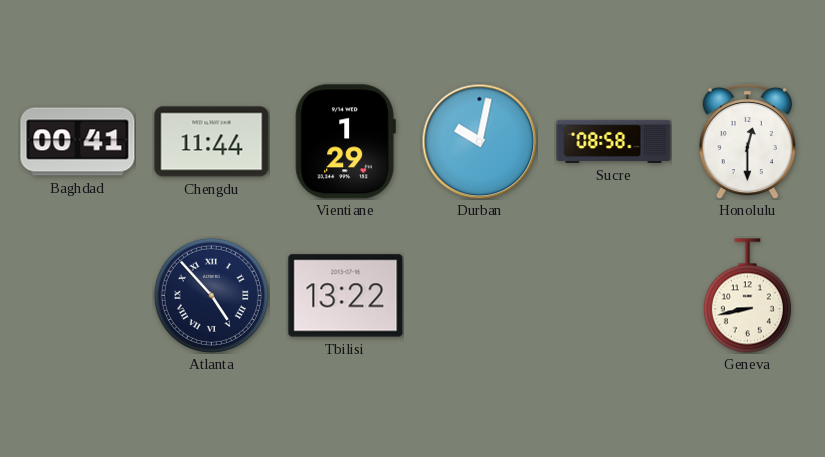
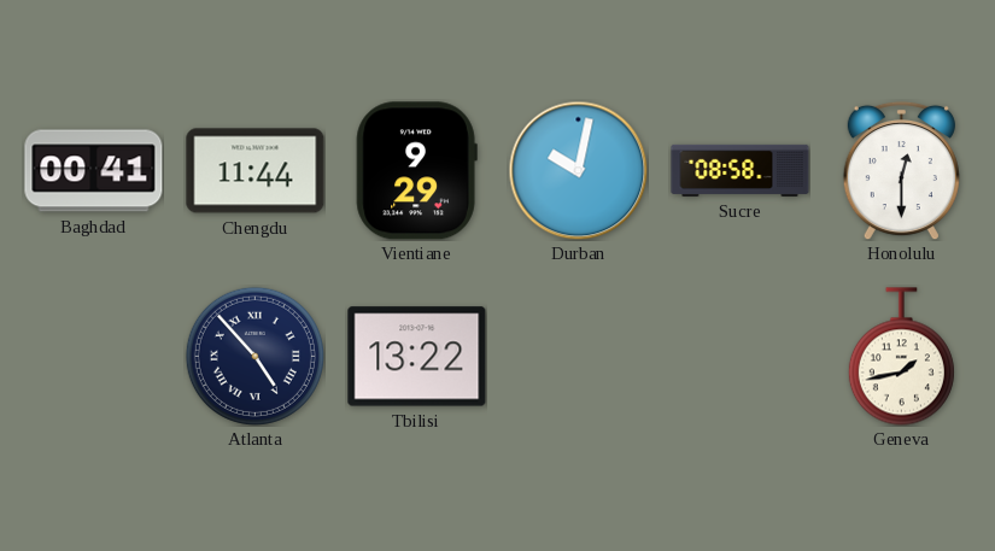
Vientiane: 1:29 -> 9:29 (416, 171)
Geneva: 8:43 -> 1:43 (901, 357)
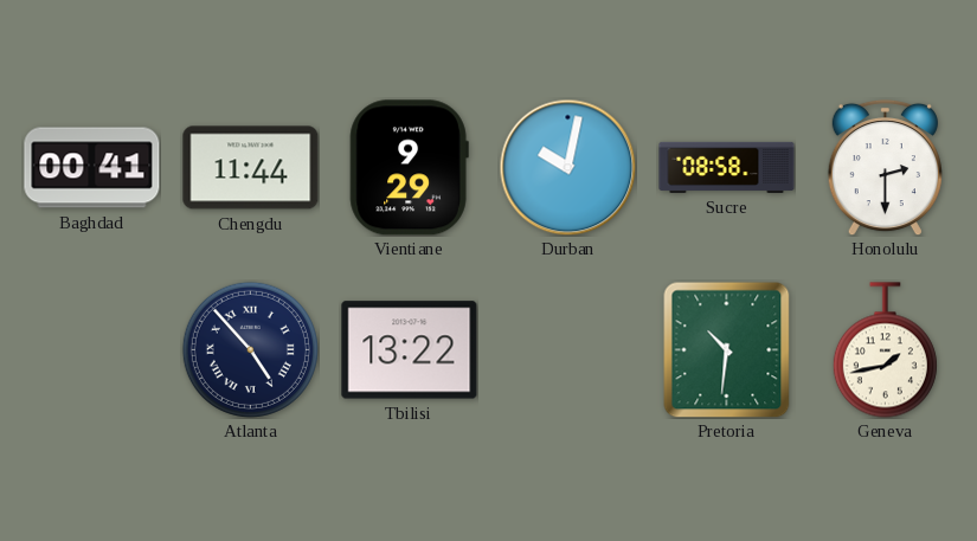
Honolulu: 12:30 -> 2:30 (885, 167)
Pretoria: none -> 10:31 (727, 349)
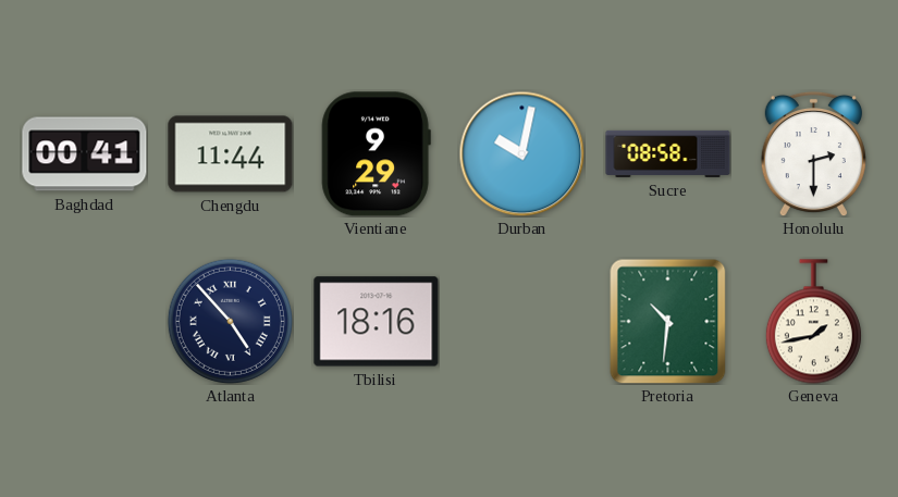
Tbilisi: 13:22 -> 18:16 (377, 322)
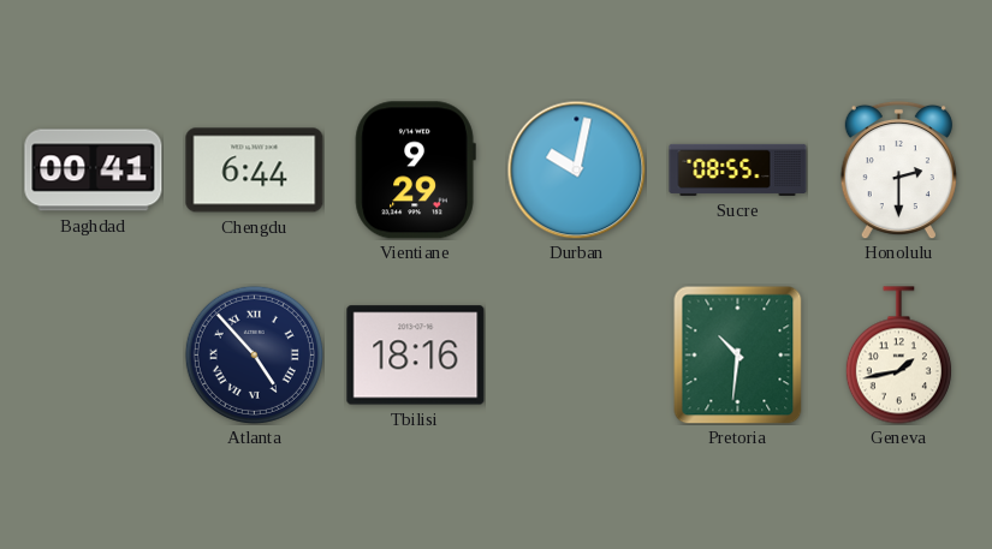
Chengdu: 11:44 -> 6:44 (255, 171)
Sucre: 08:58 -> 08:55 (738, 169)
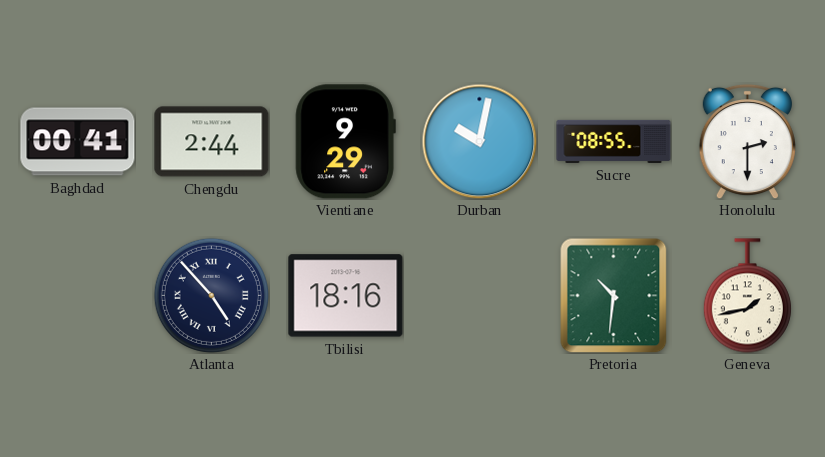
Chengdu: 6:44 -> 2:44 (212, 142)
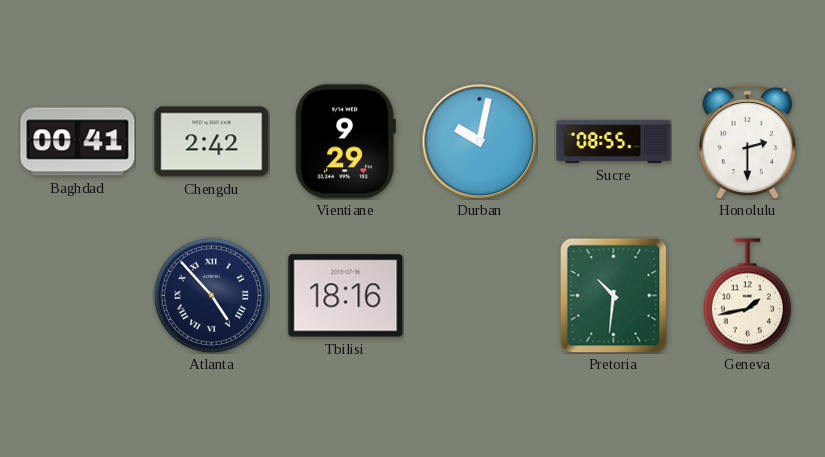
Chengdu: 2:44 -> 2:42 (212, 142)
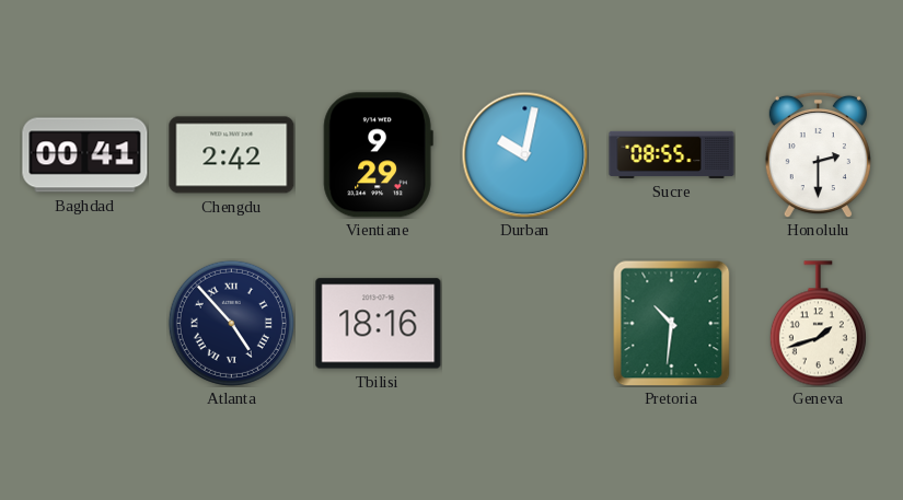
Geneva: 1:43 -> 1:42 (818, 324)
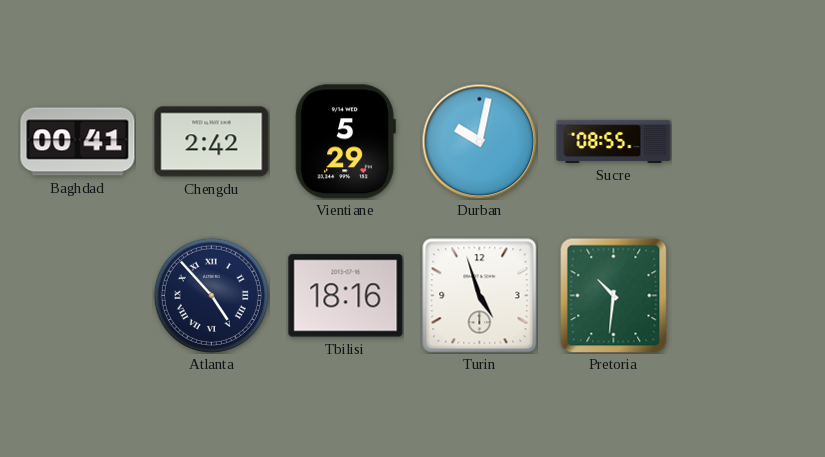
Vientiane: 9:29 -> 5:29 (345, 142)
Honolulu: 2:30 -> none (818, 154)
Turin: none -> 4:57 (480, 296)
Geneva: 1:42 -> none (818, 324)
